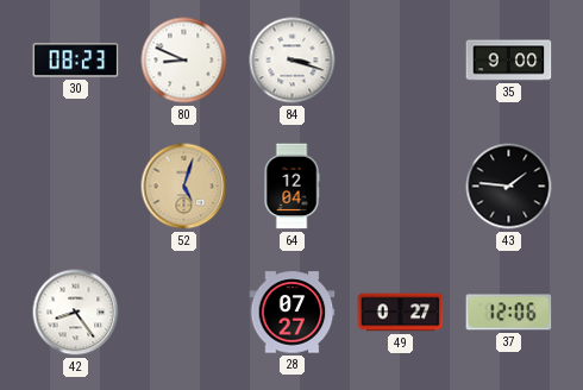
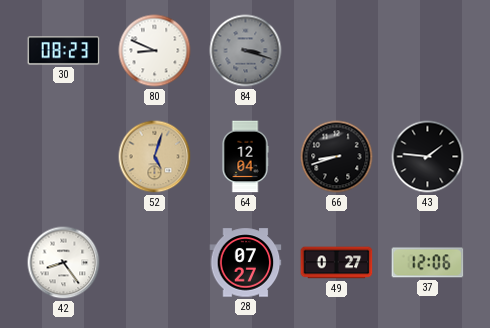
84 dial: white -> grey (246, 51)
35: 9:00 -> none (509, 61)
66: none -> 8:42 (337, 157)
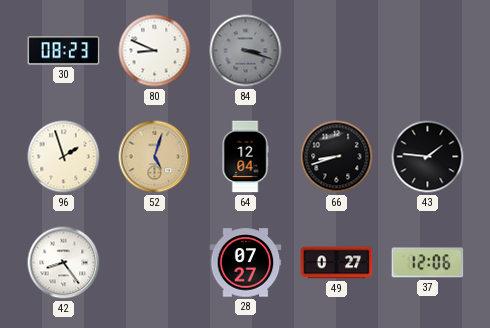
96: none -> 1:57 (64, 157)
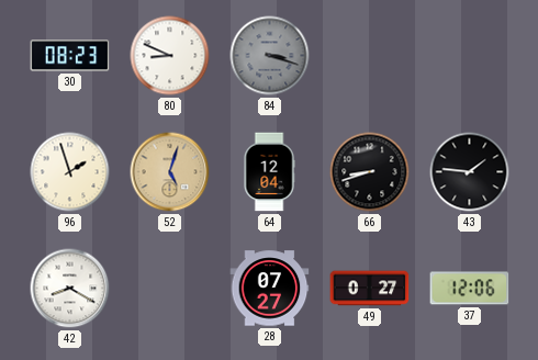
42: 8:24 -> 8:20 (70, 289)
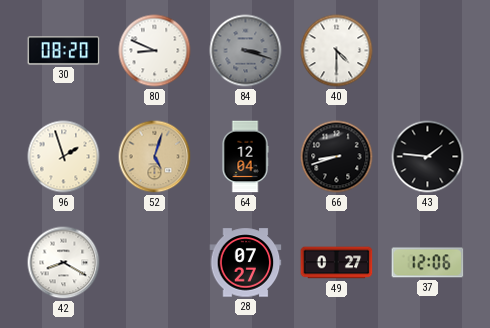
30: 08:23 -> 08:20 (64, 51)
40: none -> 4:30 (337, 51)
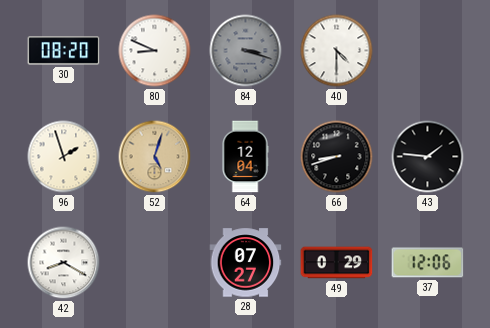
49: 0:27 -> 0:29 (337, 263)
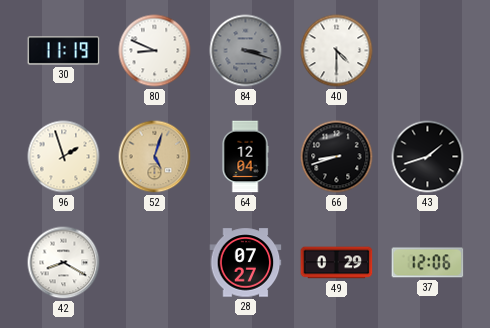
30: 08:20 -> 11:19 (64, 51)
43: 1:46 -> 1:42 (428, 157)
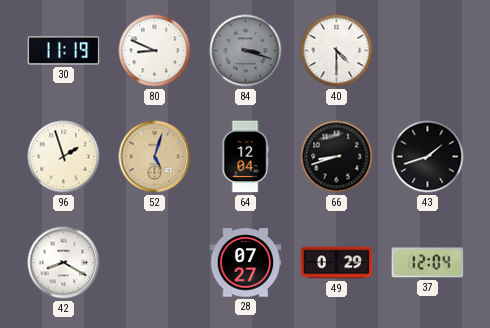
37: 12:06 -> 12:04 (428, 263)
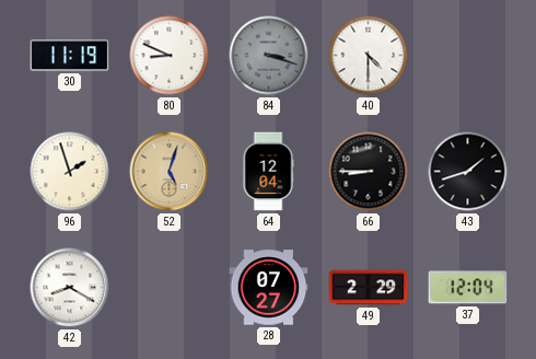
66: 8:42 -> 8:45 (369, 172)
49: 0:29 -> 2:29 (369, 288)
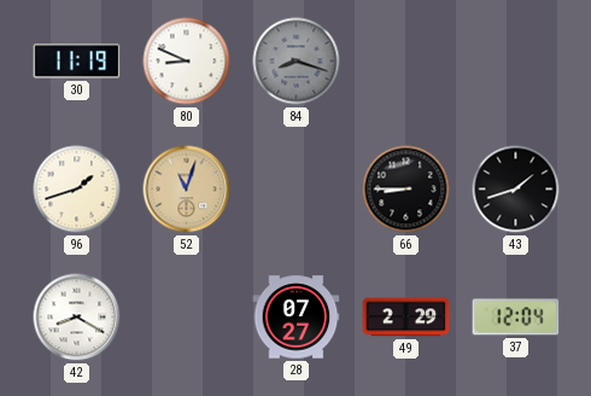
84: 3:18 -> 8:18 (297, 62)
40: 4:30 -> none (369, 56)
96: 1:57 -> 1:42 (77, 190)
52: 5:03 -> 11:03 (187, 190)
64: 12:04 -> none (268, 172)
